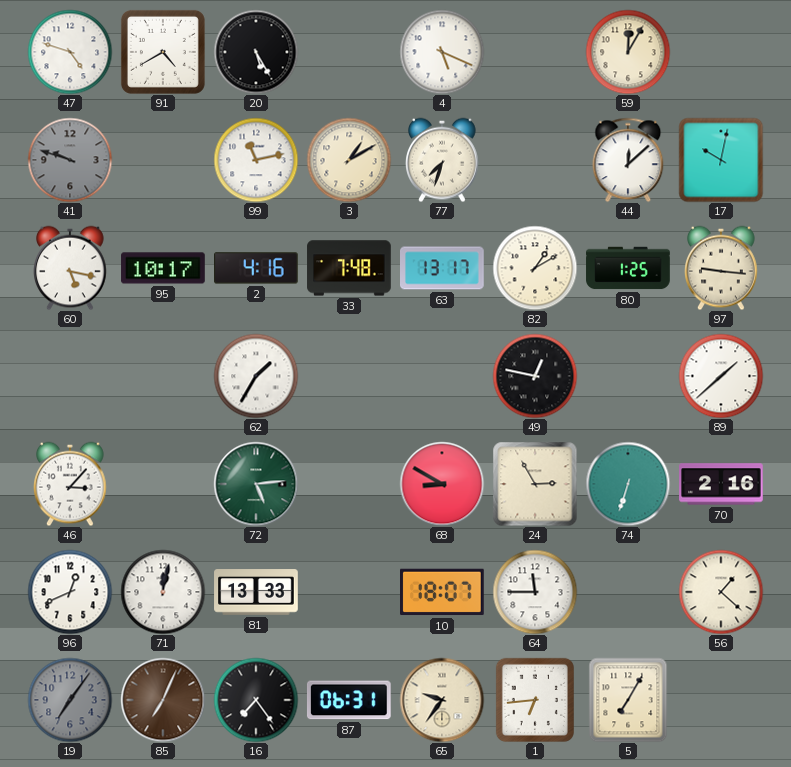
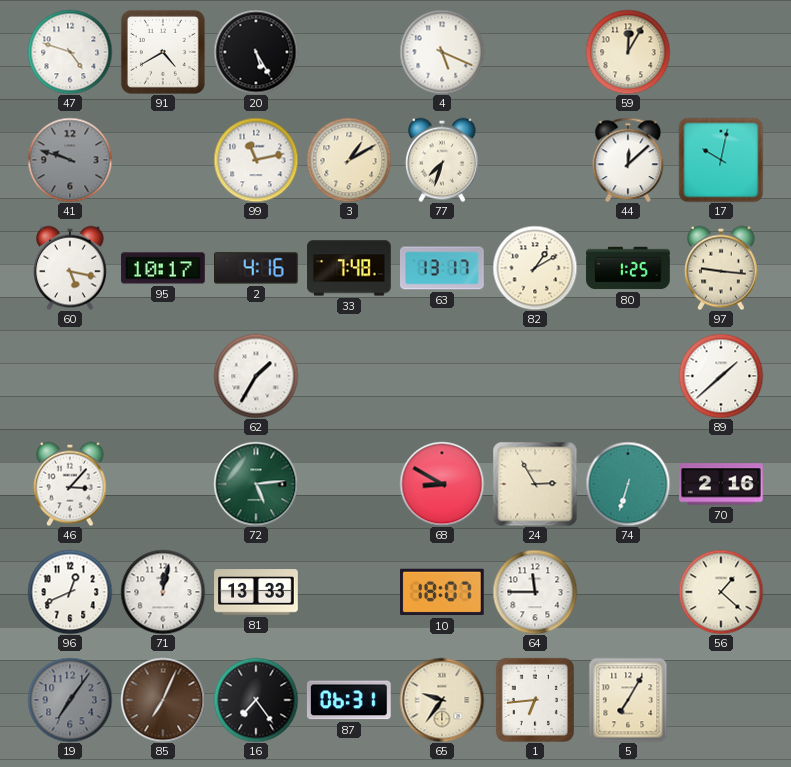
49: 12:47 -> none (535, 376)
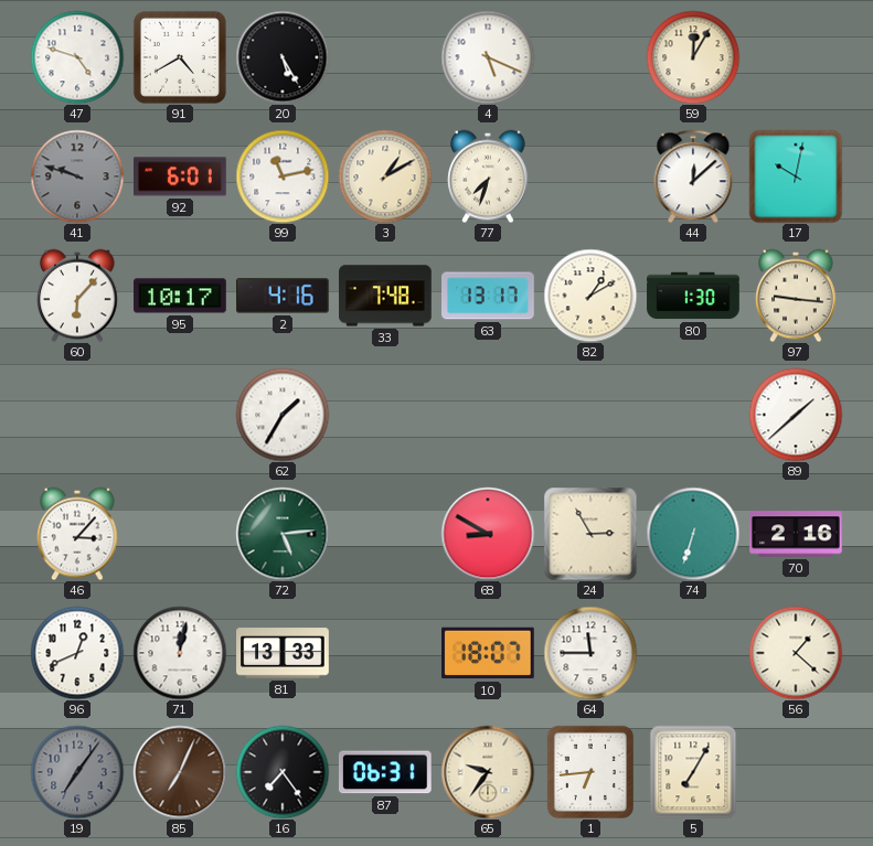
92: none -> 6:01 (181, 176)
60: 5:17 -> 6:07 (78, 296)
80: 1:25 -> 1:30 (693, 296)
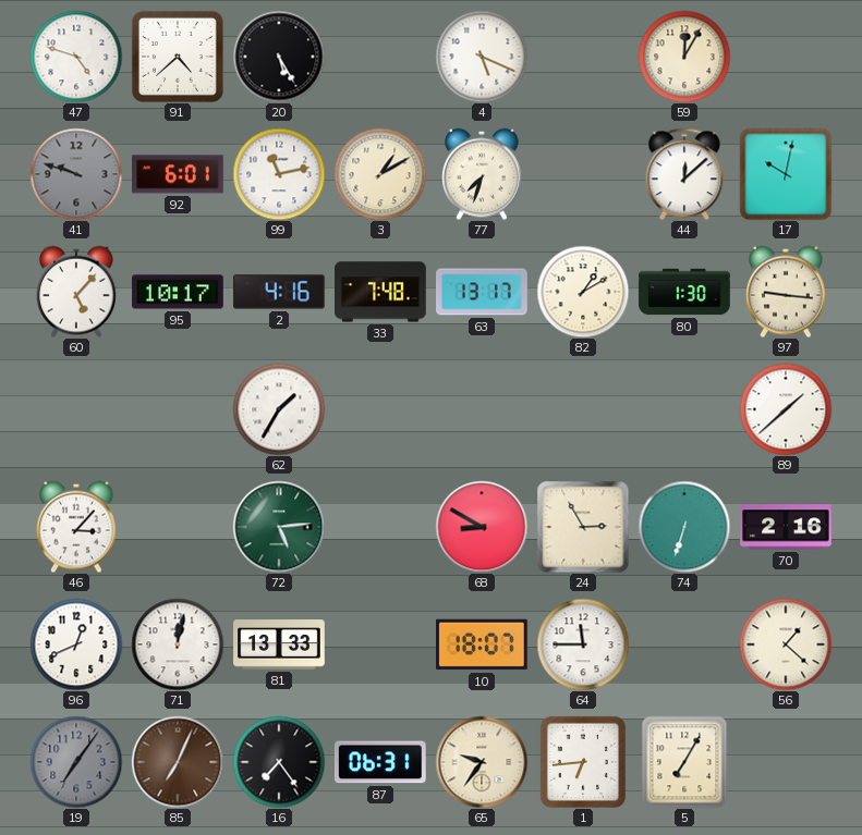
91: 4:40 -> 4:38 (178, 57)
60: 6:07 -> 5:07 (77, 292)
